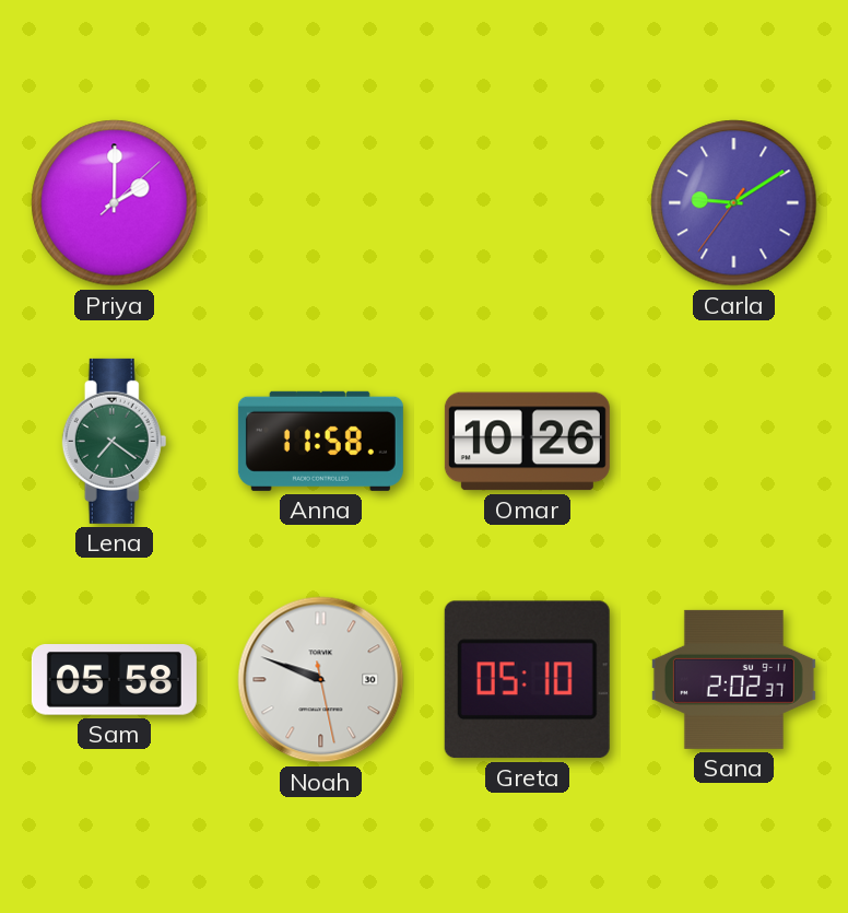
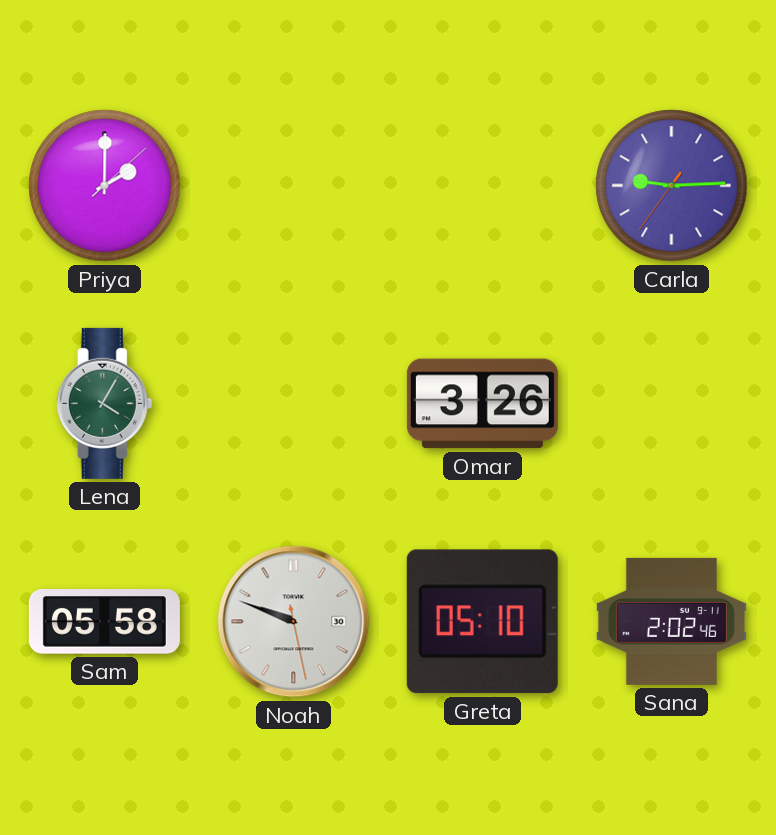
Carla: 9:09 -> 9:14 (672, 186)
Lena: 7:21 -> 4:05 (105, 403)
Anna: 11:58 -> none (320, 441)
Omar: 10:26 -> 3:26 (482, 404)
Sana: 2:02:37 -> 2:02:46 (671, 621)
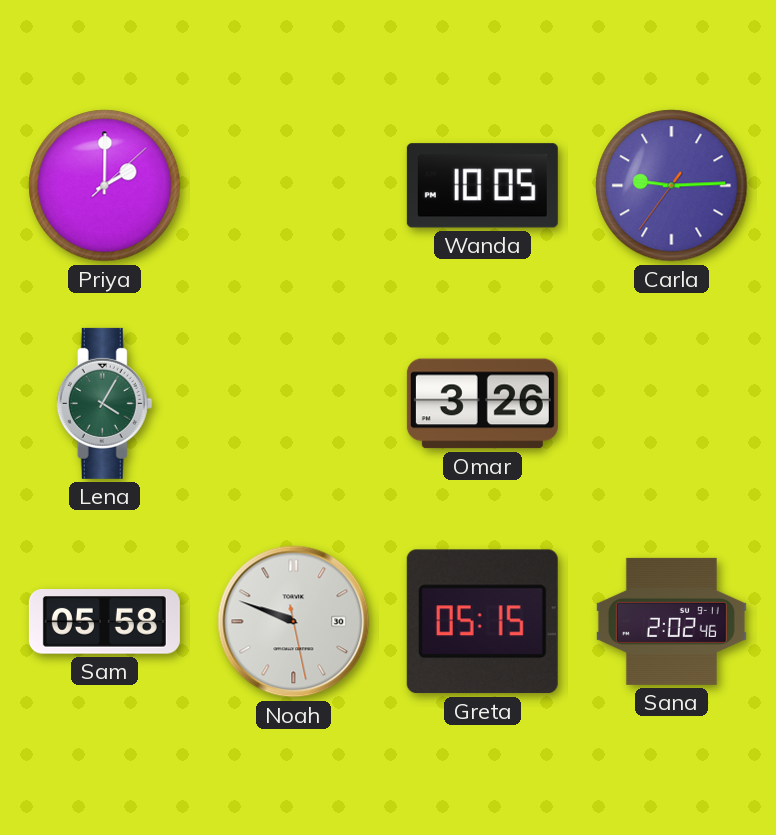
Wanda: none -> 10:05 (482, 186)
Greta: 05:10 -> 05:15 (482, 622)
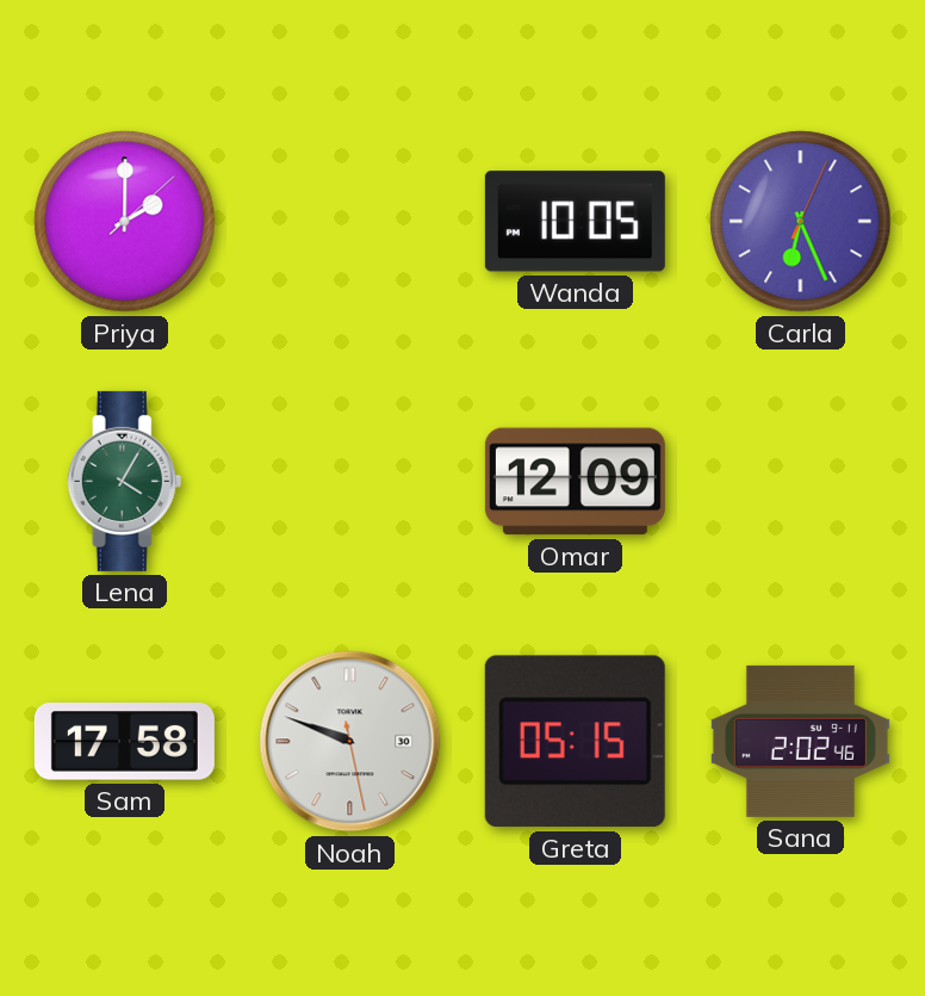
Carla: 9:14 -> 6:26 (801, 222)
Omar: 3:26 -> 12:09 (575, 482)
Sam: 05:58 -> 17:58 (124, 742)
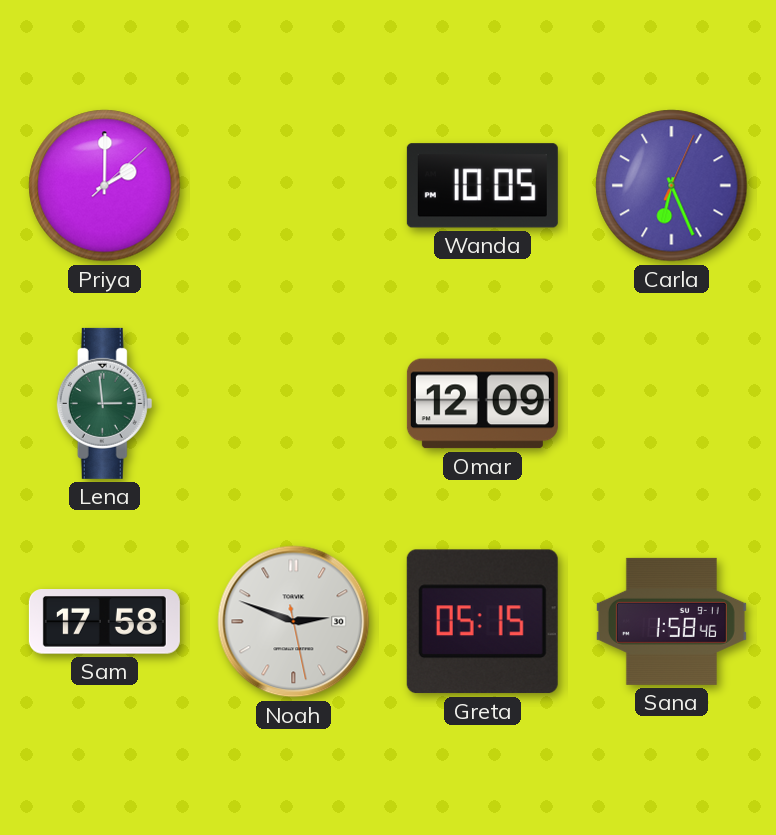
Lena: 4:05 -> 2:59 (105, 403)
Noah: 9:48 -> 2:48 (294, 622)
Sana: 2:02 -> 1:58 (671, 621)
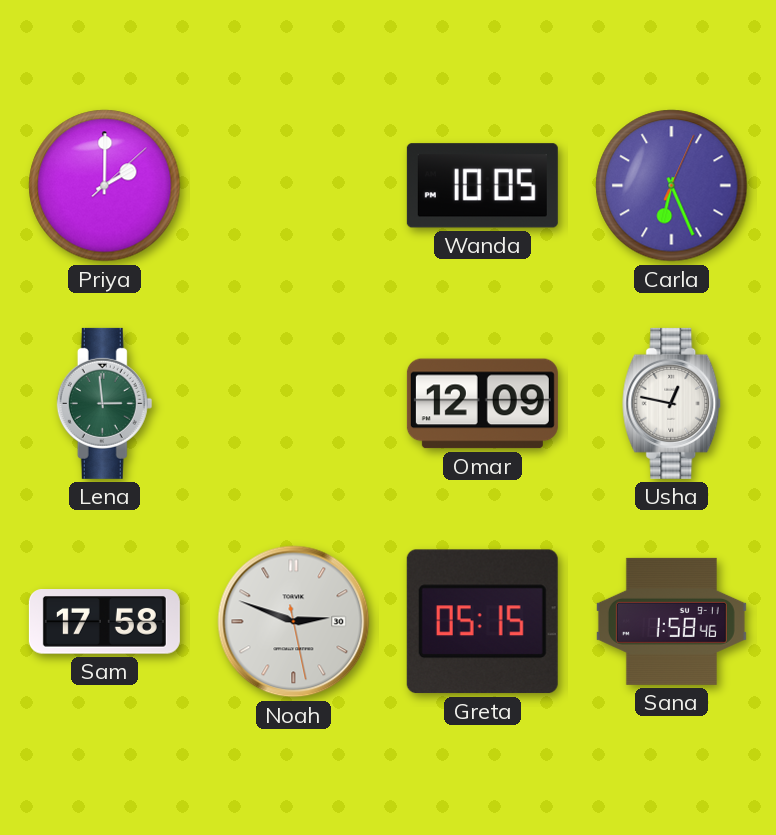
Usha: none -> 12:47 (672, 403)
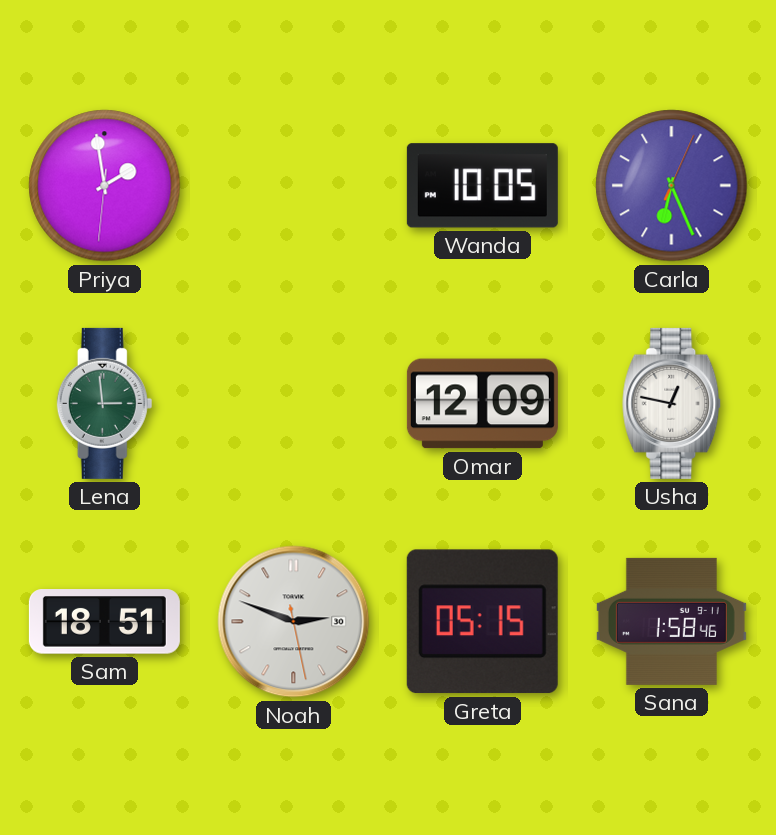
Priya: 2:00 -> 1:58 (105, 186)
Sam: 17:58 -> 18:51 (104, 622)
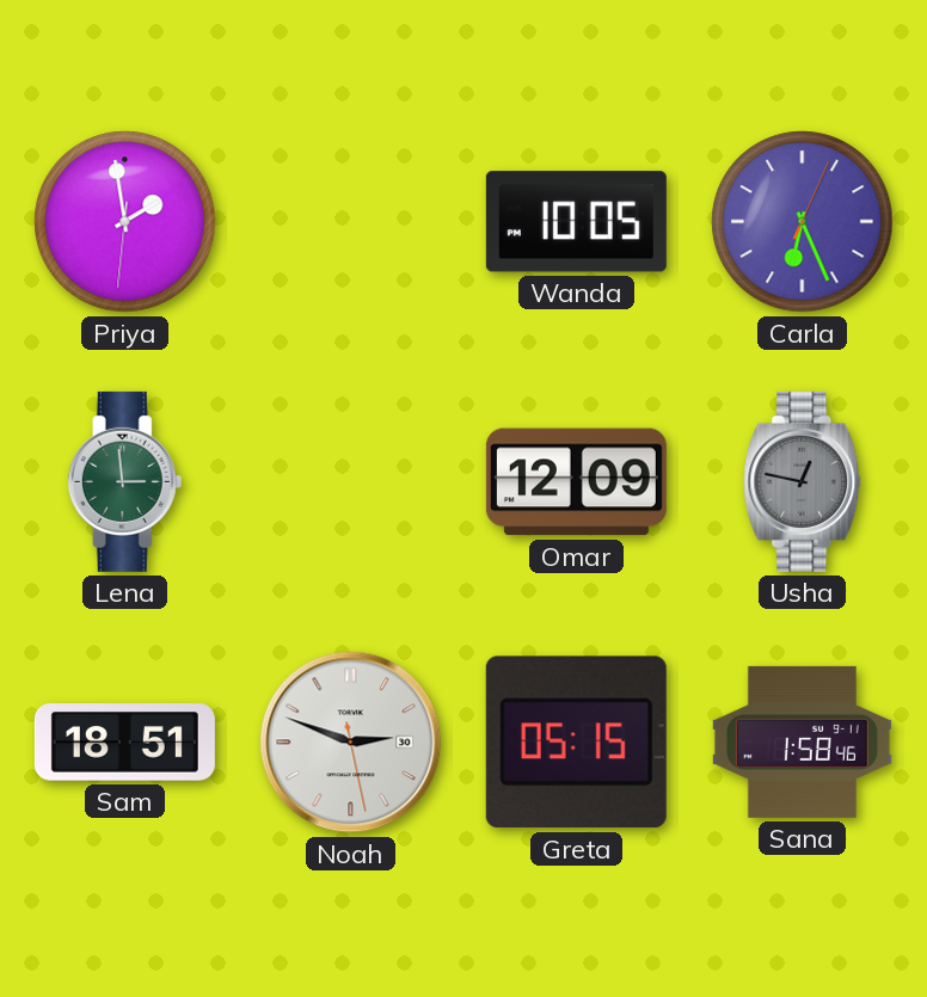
Usha dial: white -> grey (803, 481)
